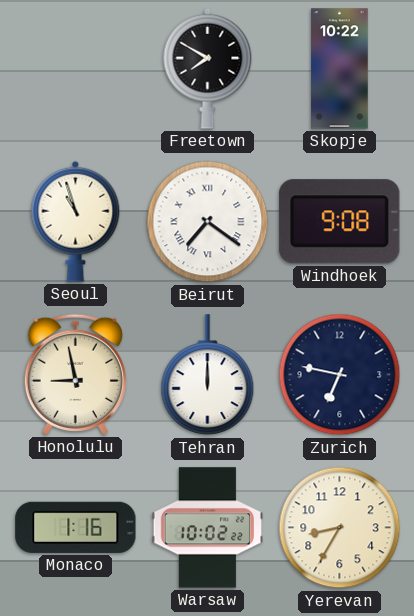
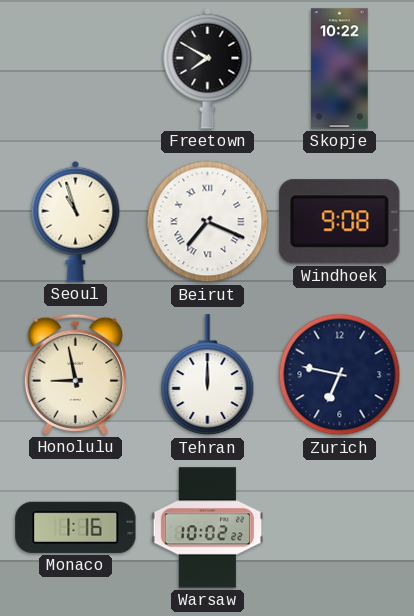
Beirut: 7:21 -> 7:19 (208, 222)
Yerevan: 8:35 -> none (340, 528)
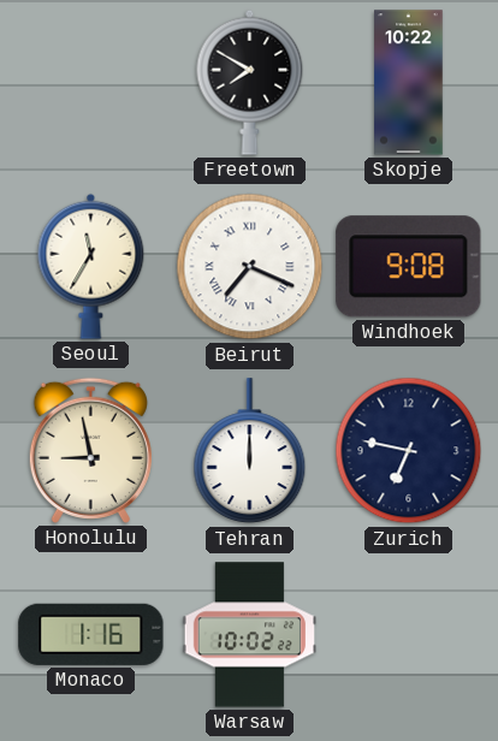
Seoul: 10:57 -> 11:35 (91, 266)
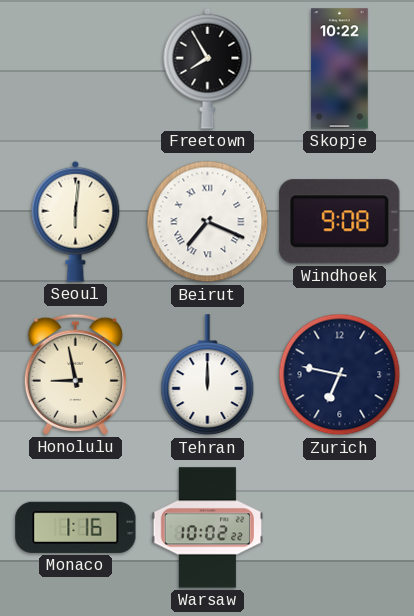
Freetown: 7:50 -> 7:55 (208, 68)
Seoul: 11:35 -> 6:01 (76, 221)
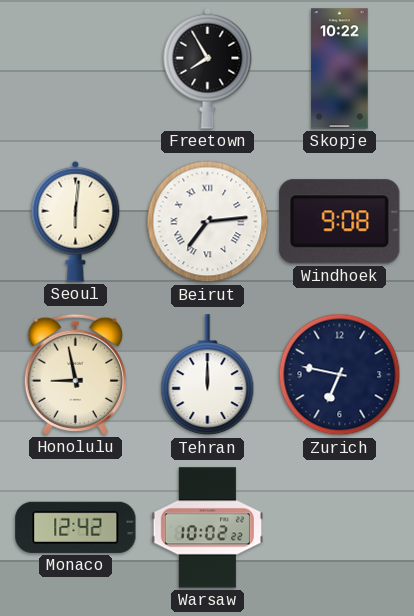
Beirut: 7:19 -> 7:14 (208, 222)
Monaco: 1:16 -> 12:42 (76, 527)
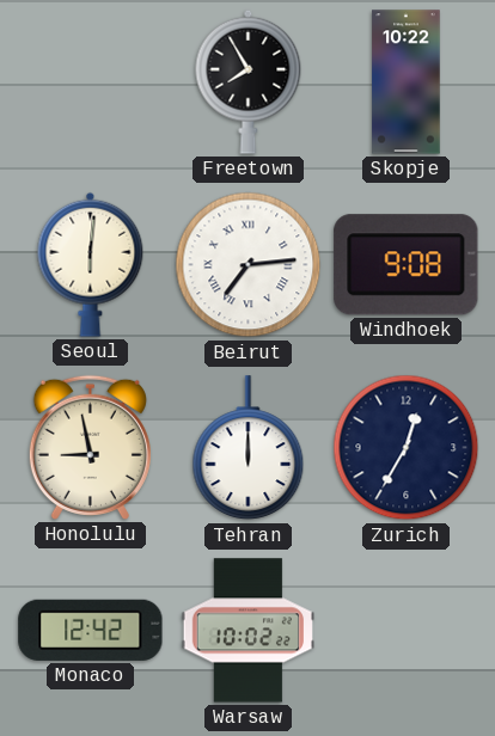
Zurich: 6:47 -> 12:35 (407, 448)
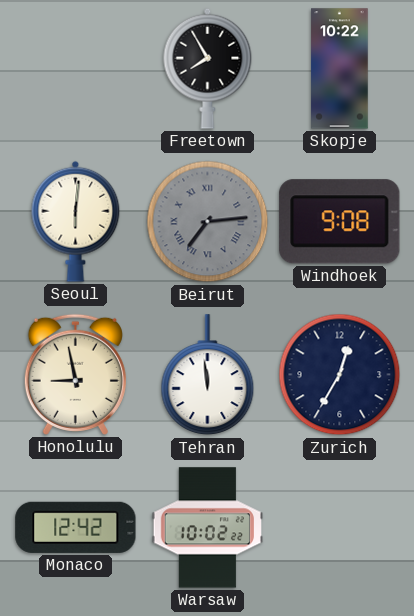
Beirut dial: white -> grey (208, 222)
Tehran: 12:00 -> 11:59 (208, 375)
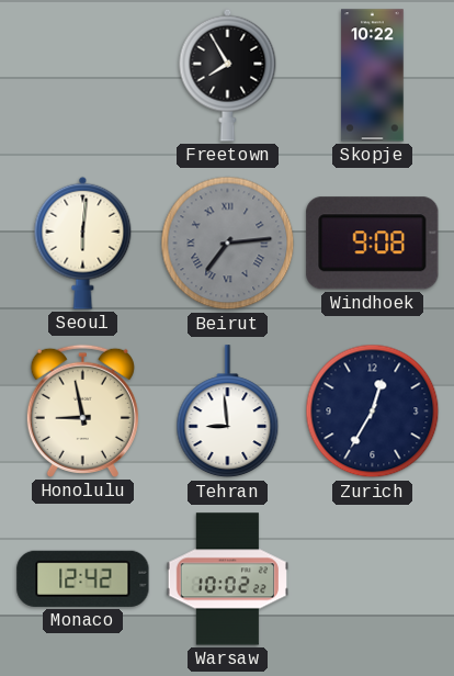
Tehran: 11:59 -> 8:59 (228, 412)
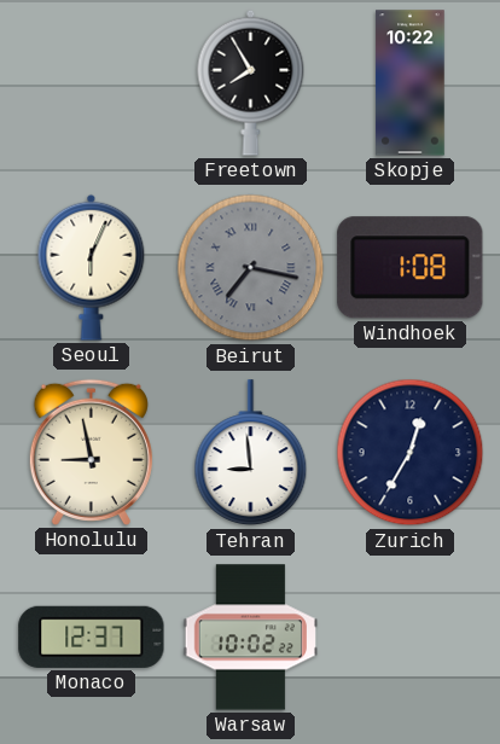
Seoul: 6:01 -> 6:04 (92, 267)
Beirut: 7:14 -> 7:17 (251, 268)
Windhoek: 9:08 -> 1:08 (411, 268)
Monaco: 12:42 -> 12:37 (92, 637)
